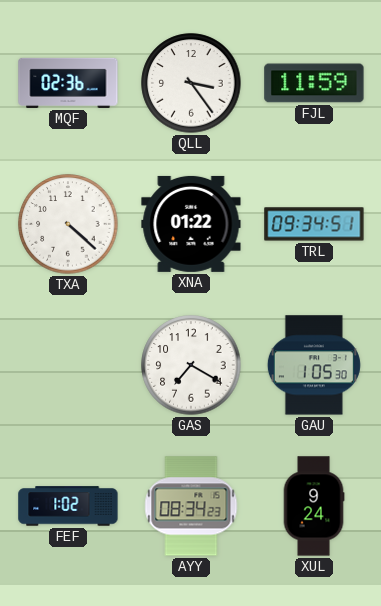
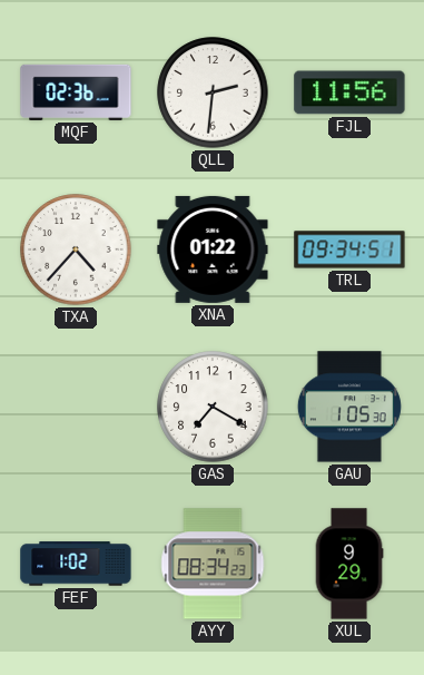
QLL: 3:24 -> 2:31 (213, 92)
FJL: 11:59 -> 11:56 (349, 92)
TXA: 4:22 -> 4:37 (76, 250)
XUL: 9:24 -> 9:29 (349, 564)
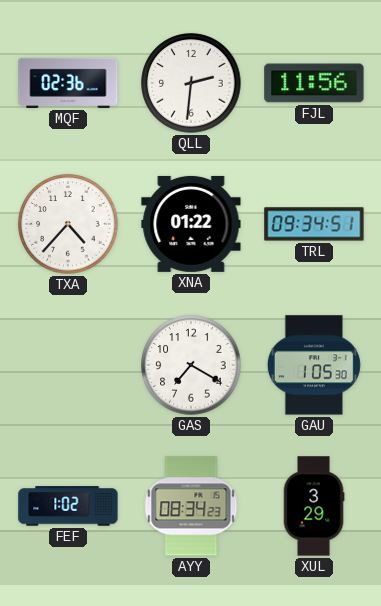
XUL: 9:29 -> 3:29 (314, 506)
